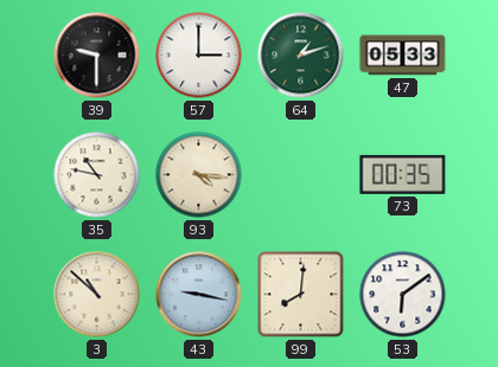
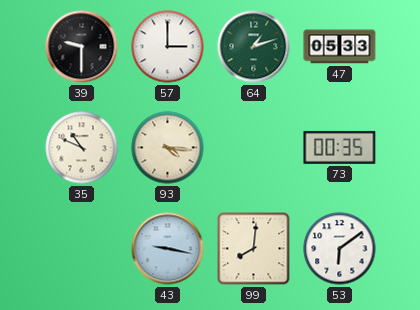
35: 10:47 -> 10:49 (82, 148)
3: 10:52 -> none (97, 295)
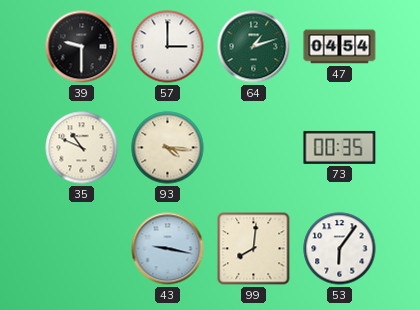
47: 05:33 -> 04:54 (340, 47)
53: 6:09 -> 6:06 (340, 249)
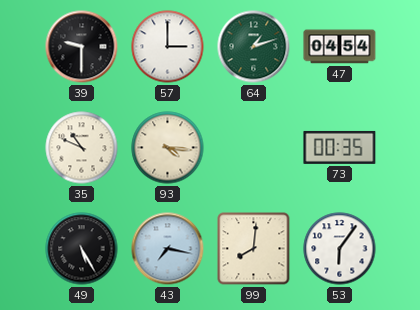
49: none -> 5:25 (82, 249)
43: 9:17 -> 7:17 (168, 249)
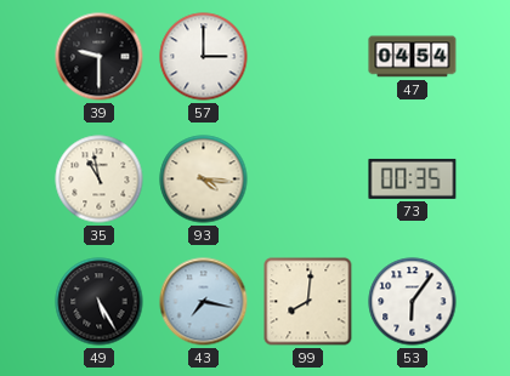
64: 1:12 -> none (254, 47)
35: 10:49 -> 10:58 (100, 180)
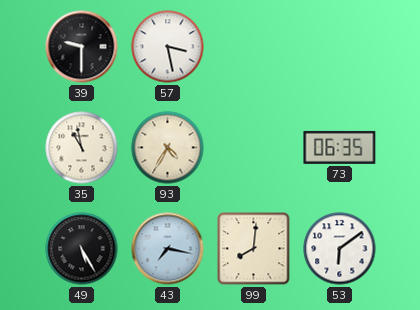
57: 3:00 -> 3:28 (168, 47)
47: 04:54 -> none (413, 57)
93: 4:16 -> 4:35 (168, 148)
73: 00:35 -> 06:35 (340, 147)
53: 6:06 -> 6:09 (340, 249)
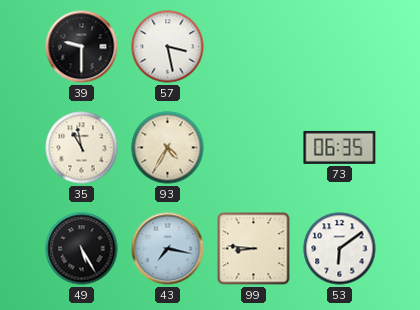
99: 8:01 -> 8:46 (254, 249)
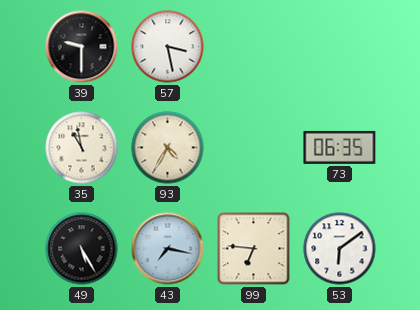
99: 8:46 -> 6:46 (254, 249)
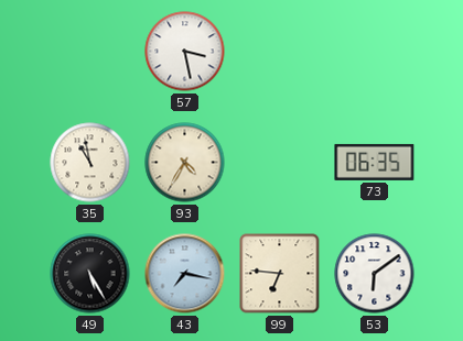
39: 9:30 -> none (82, 47)
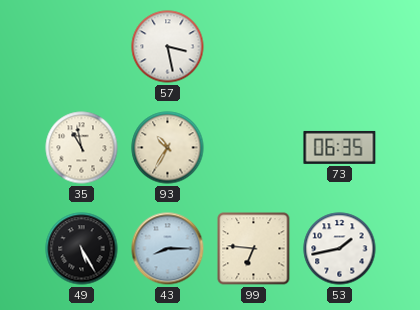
93: 4:35 -> 10:35 (168, 148)
43: 7:17 -> 8:15 (168, 249)
53: 6:09 -> 1:43 (340, 249)
